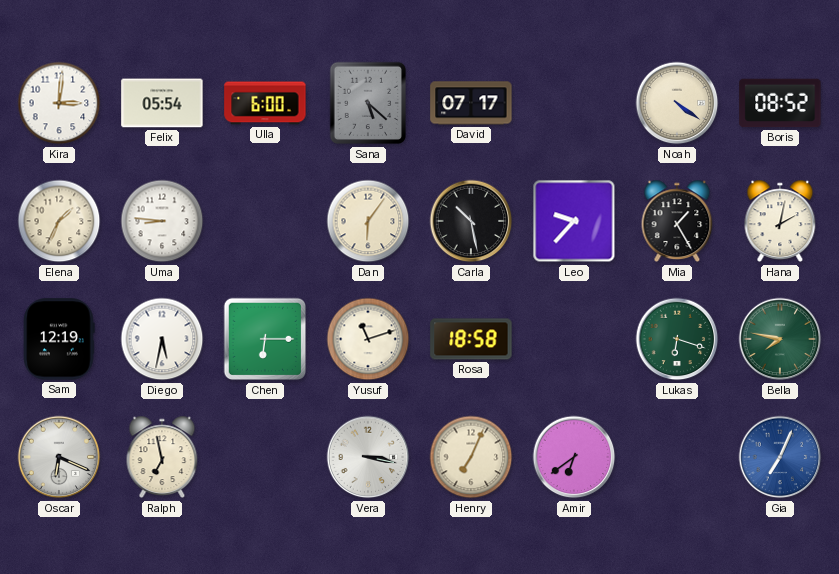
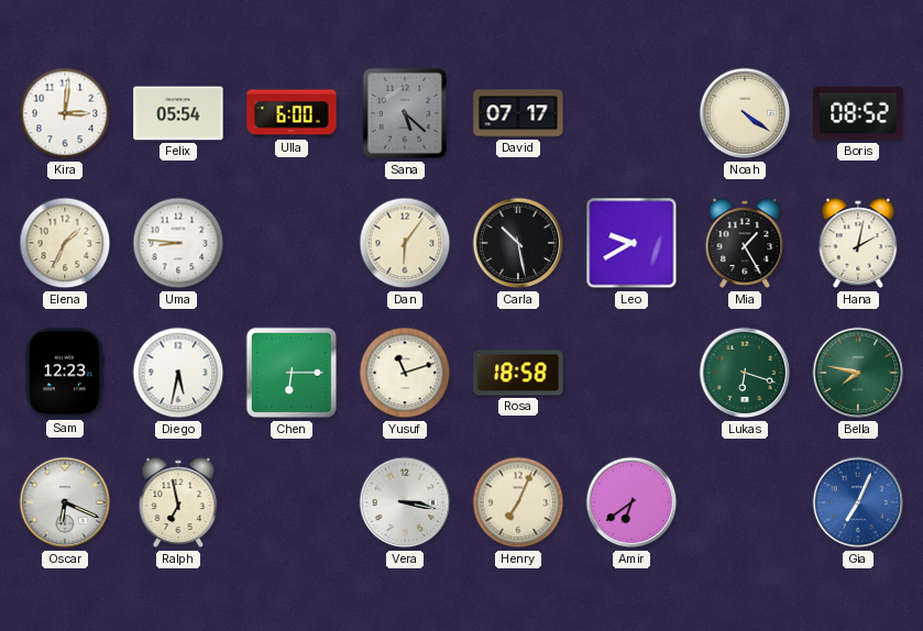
Leo: 9:37 -> 9:40 (631, 243)
Sam: 12:19 -> 12:23 (65, 373)
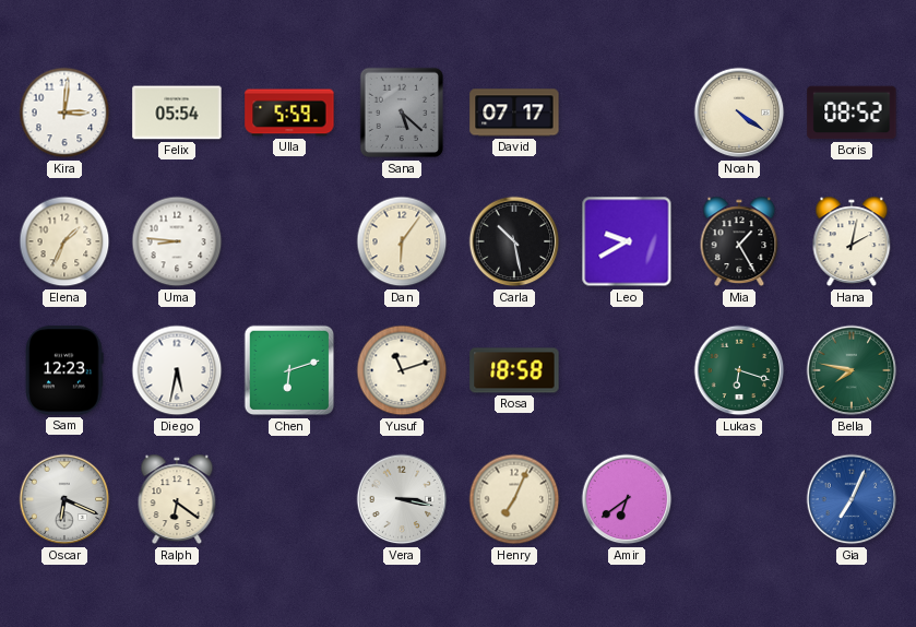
Ulla: 6:00 -> 5:59 (289, 113)
Chen: 6:15 -> 6:12 (289, 370)
Ralph: 6:58 -> 6:21 (177, 499)
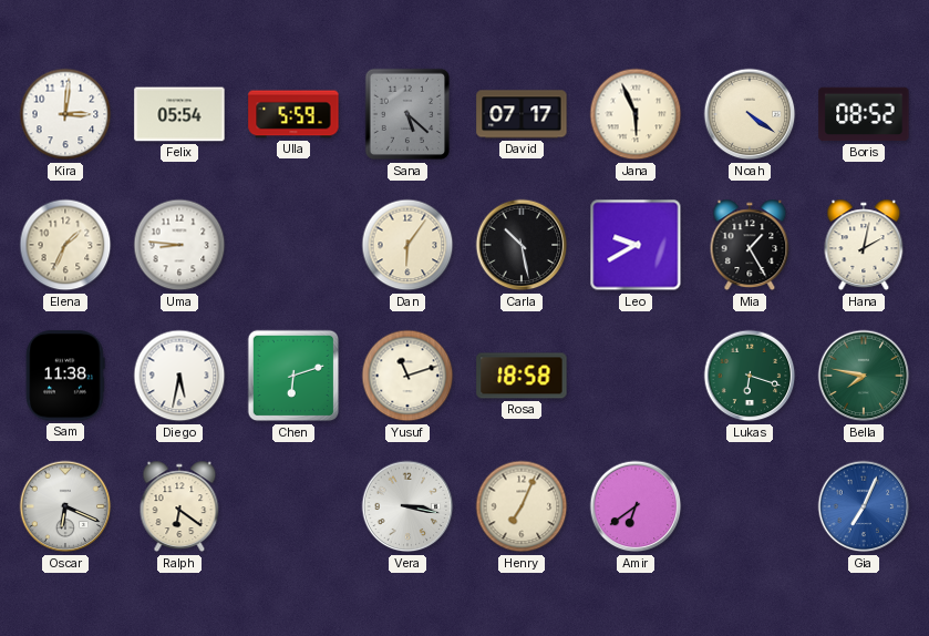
Jana: none -> 5:56 (636, 114)
Sam: 12:23 -> 11:38 (65, 376)
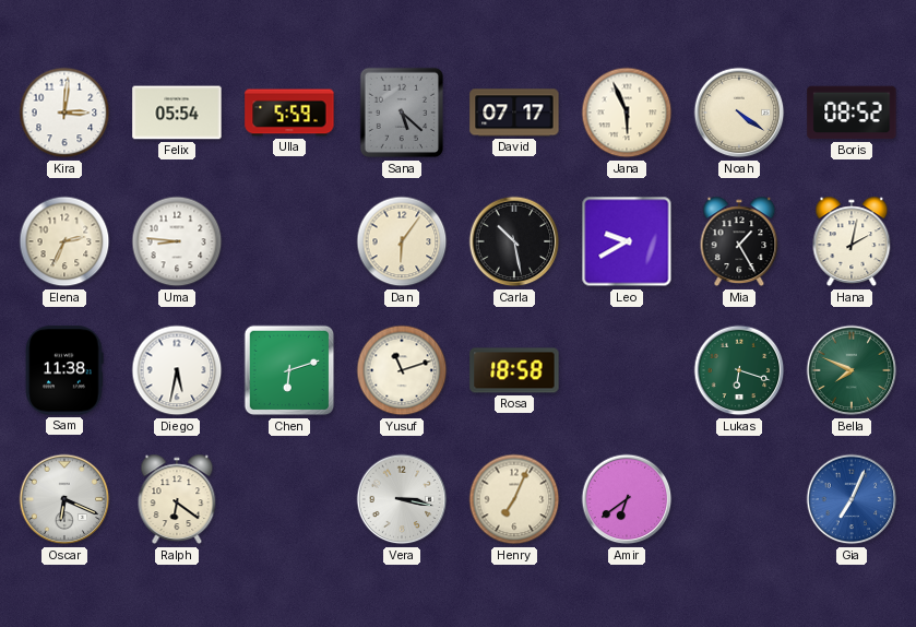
Elena: 1:34 -> 2:34 (64, 241)
Bella: 7:47 -> 7:49 (852, 370)
